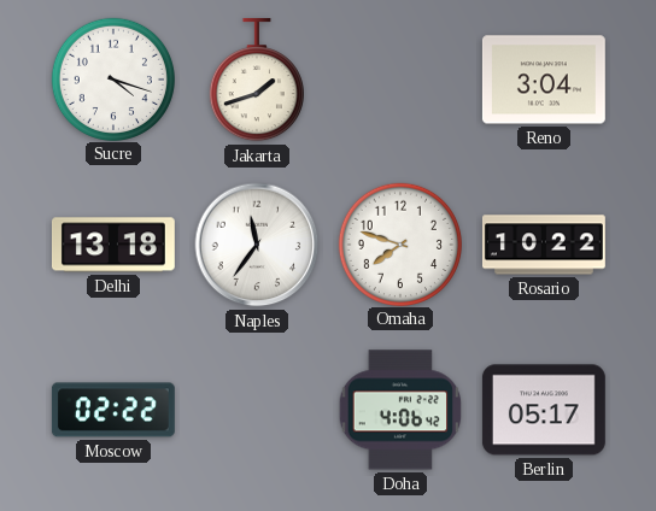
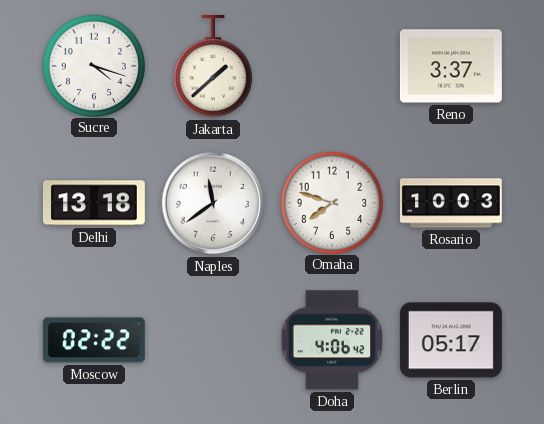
Jakarta: 1:42 -> 1:38 (213, 66)
Reno: 3:04 -> 3:37 (451, 66)
Naples: 11:36 -> 11:39 (213, 203)
Rosario: 10:22 -> 10:03 (451, 203)
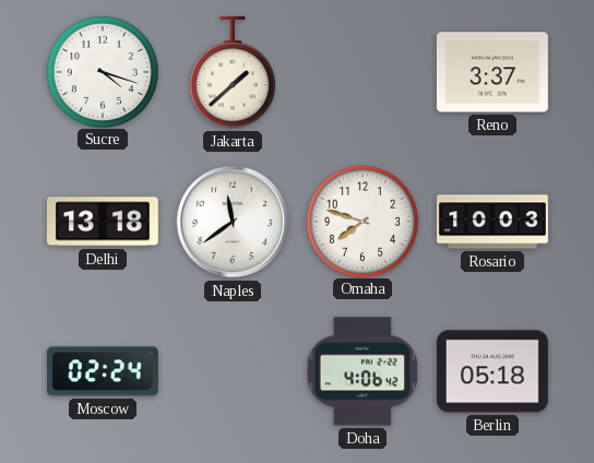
Moscow: 02:22 -> 02:24 (103, 371)
Berlin: 05:17 -> 05:18 (492, 371)
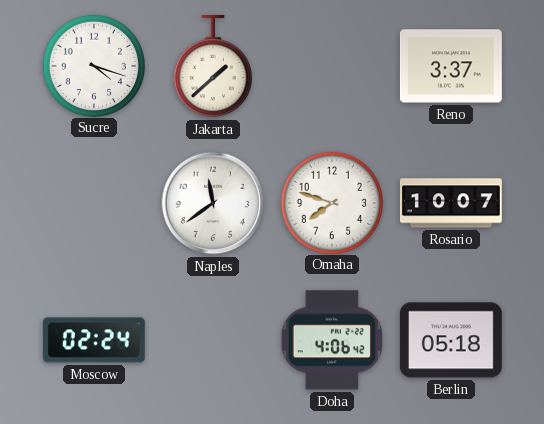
Delhi: 13:18 -> none (103, 222)
Rosario: 10:03 -> 10:07 (451, 203)
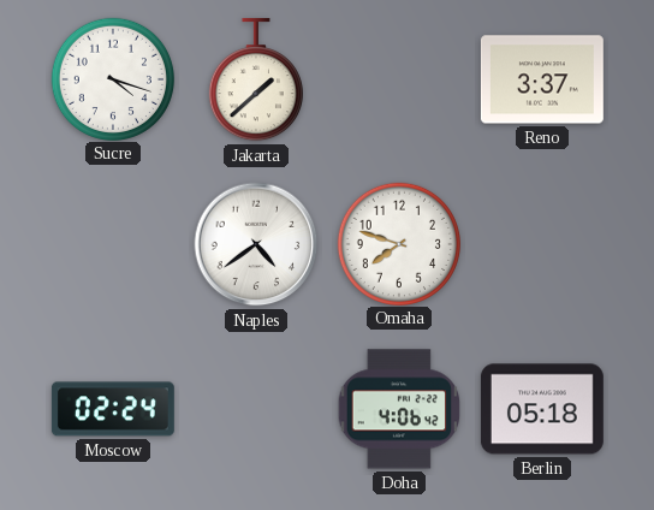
Naples: 11:39 -> 4:39 (256, 244)
Rosario: 10:07 -> none (451, 203)
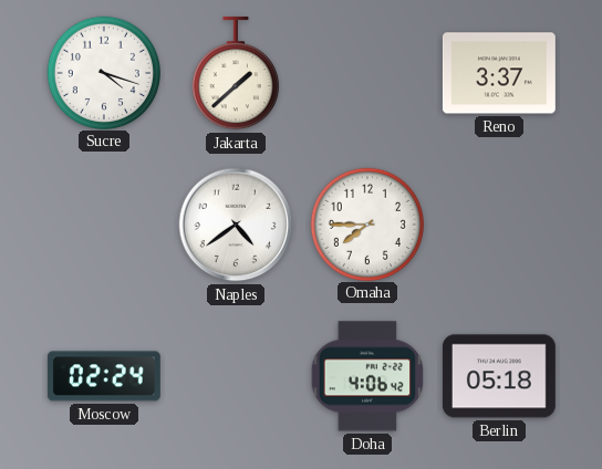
Omaha: 7:48 -> 7:45 (366, 223)
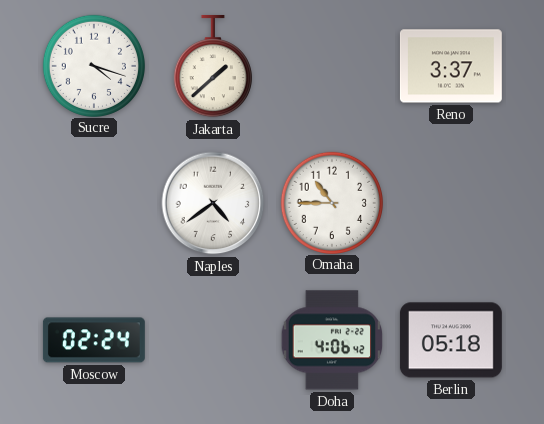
Omaha: 7:45 -> 10:45 (331, 202)
